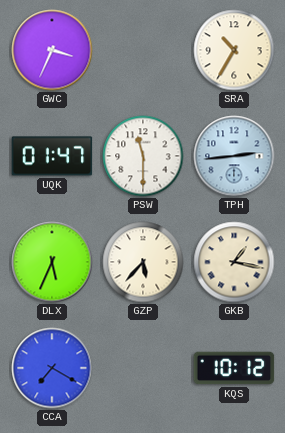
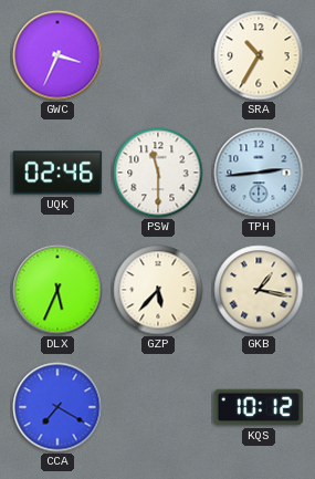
UQK: 01:47 -> 02:46 (57, 173)
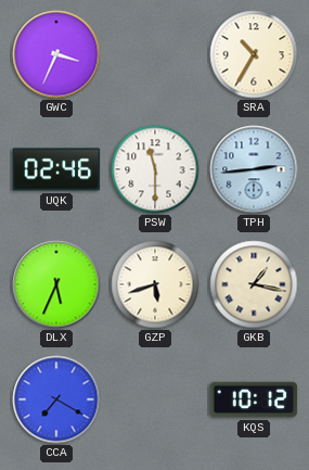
GZP: 5:37 -> 5:42 (155, 284)
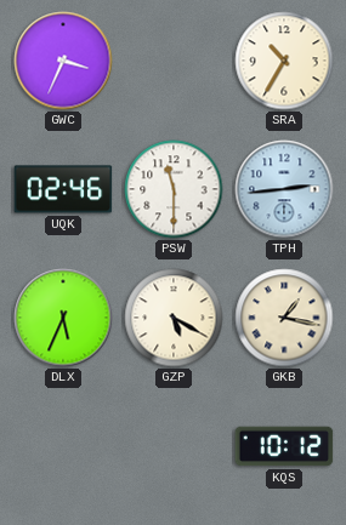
GZP: 5:42 -> 5:20 (174, 318)
CCA: 7:20 -> none (56, 399)
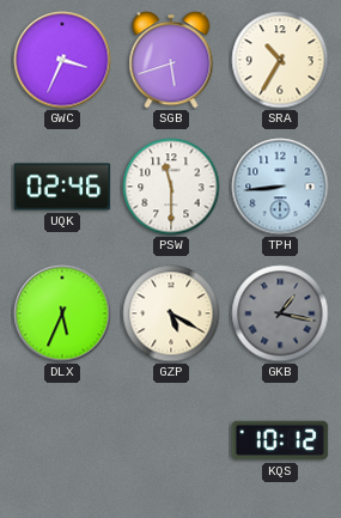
SGB: none -> 5:42 (171, 60)
TPH: 2:44 -> 8:44 (280, 187)
GKB dial: cream -> grey (280, 313)
